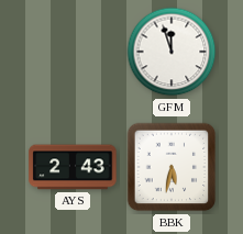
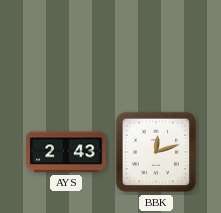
GFM: 11:57 -> none (172, 52)
BBK: 5:32 -> 12:12 (156, 152)
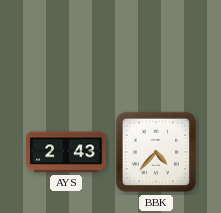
BBK: 12:12 -> 4:37 (156, 152)
